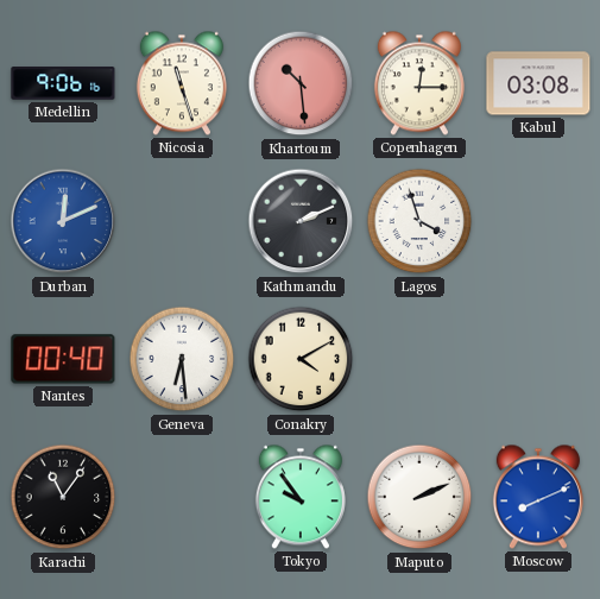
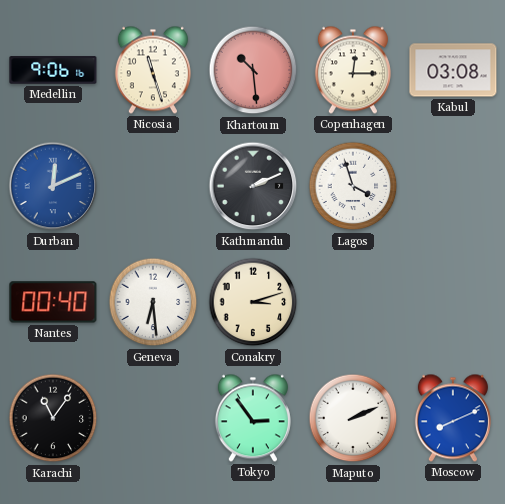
Conakry: 4:10 -> 3:12 (253, 302)
Tokyo: 9:54 -> 2:54 (253, 418)
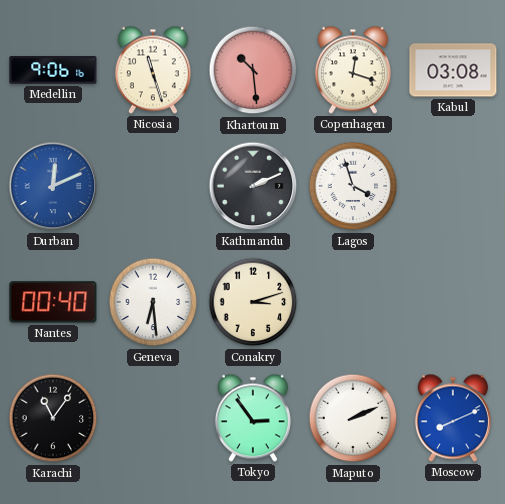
Copenhagen: 12:15 -> 12:18 (353, 70)
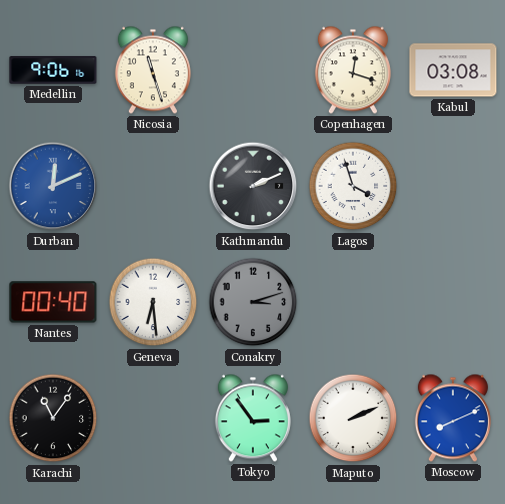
Khartoum: 10:29 -> none (253, 70)
Conakry dial: cream -> grey (253, 302)
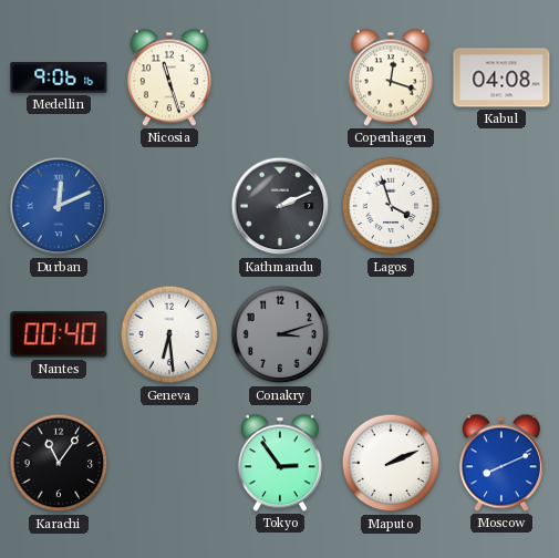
Kabul: 03:08 -> 04:08 (501, 77)
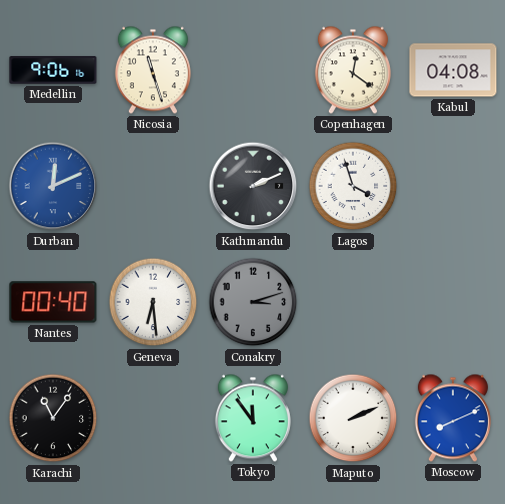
Copenhagen: 12:18 -> 12:21 (353, 70)
Tokyo: 2:54 -> 11:54 (253, 418)
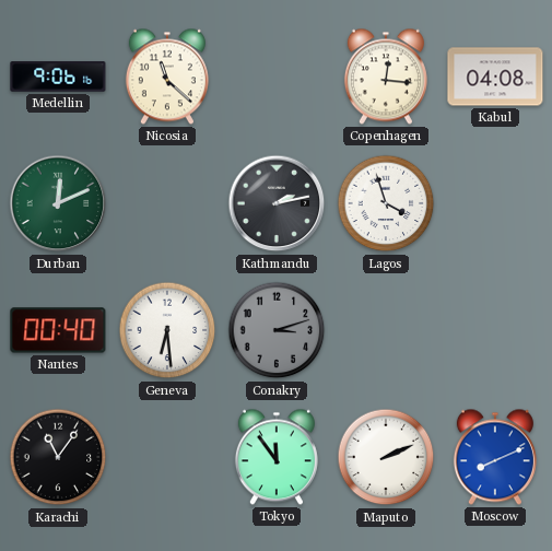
Nicosia: 11:27 -> 11:22 (167, 77)
Copenhagen: 12:21 -> 12:16 (386, 77)
Durban dial: blue -> green (58, 203)
Kathmandu: 2:11 -> 2:13 (277, 203)
